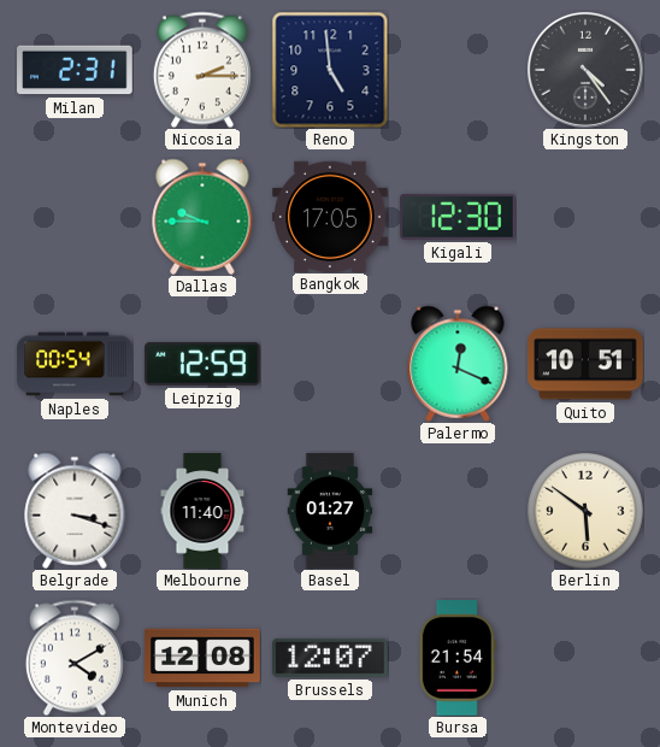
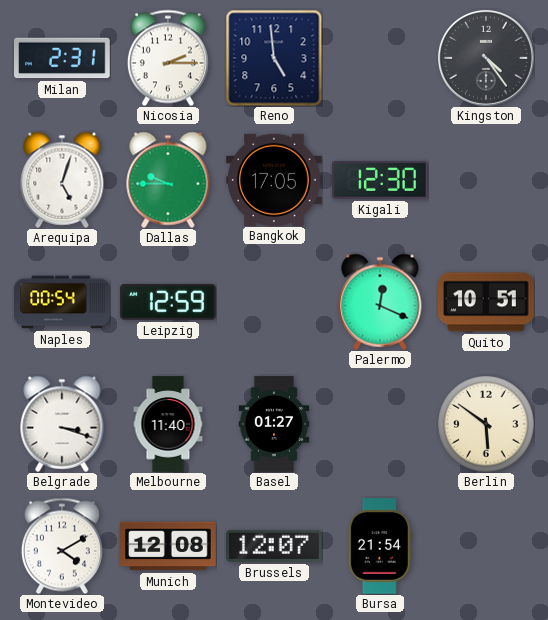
Arequipa: none -> 5:03 (62, 180)
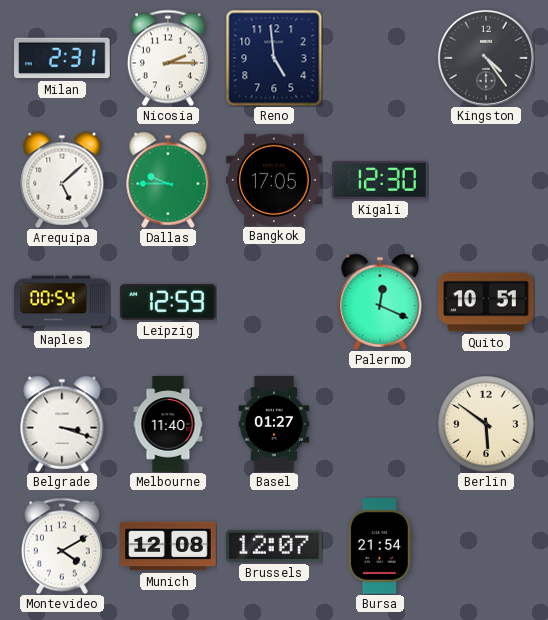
Arequipa: 5:03 -> 5:08 (62, 180)
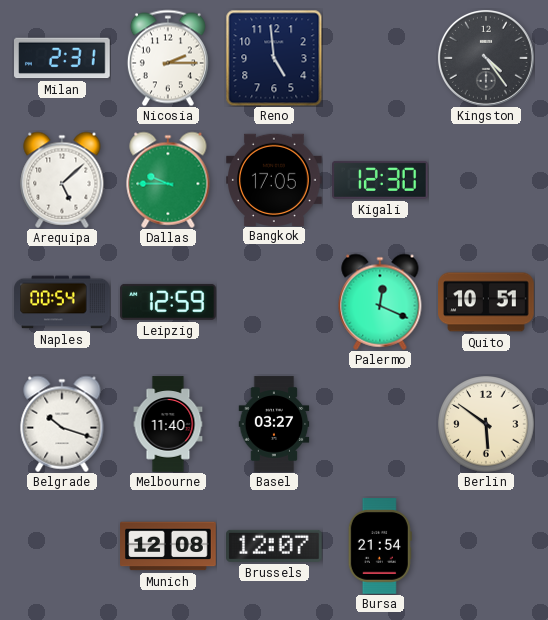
Belgrade: 3:18 -> 10:18 (62, 424)
Basel: 01:27 -> 03:27 (274, 424)
Montevideo: 4:10 -> none (62, 546)
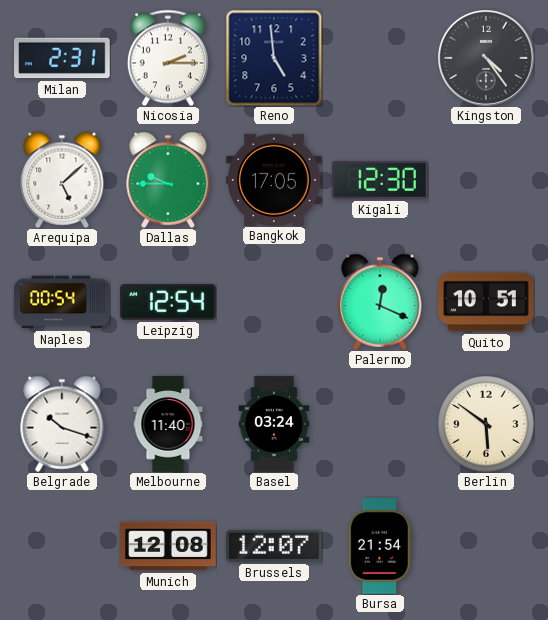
Leipzig: 12:59 -> 12:54 (169, 302)
Basel: 03:27 -> 03:24 (274, 424)
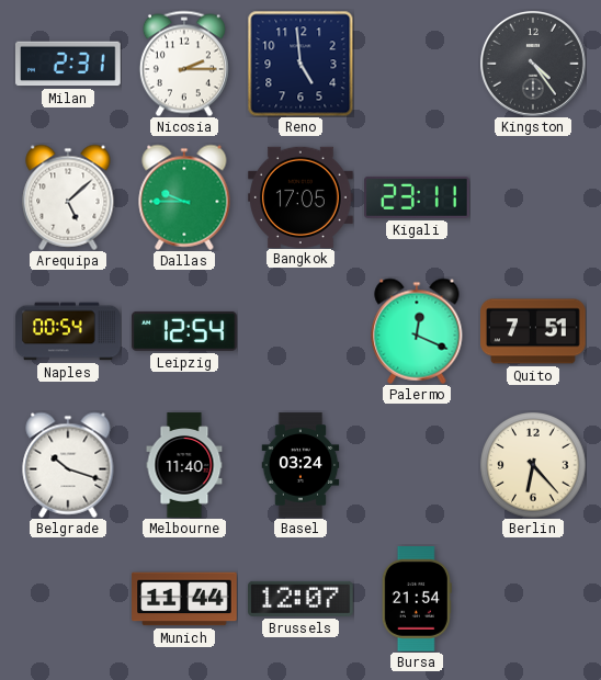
Kigali: 12:30 -> 23:11 (418, 197)
Quito: 10:51 -> 7:51 (533, 331)
Berlin: 5:51 -> 6:23 (533, 465)
Munich: 12:08 -> 11:44 (184, 599)
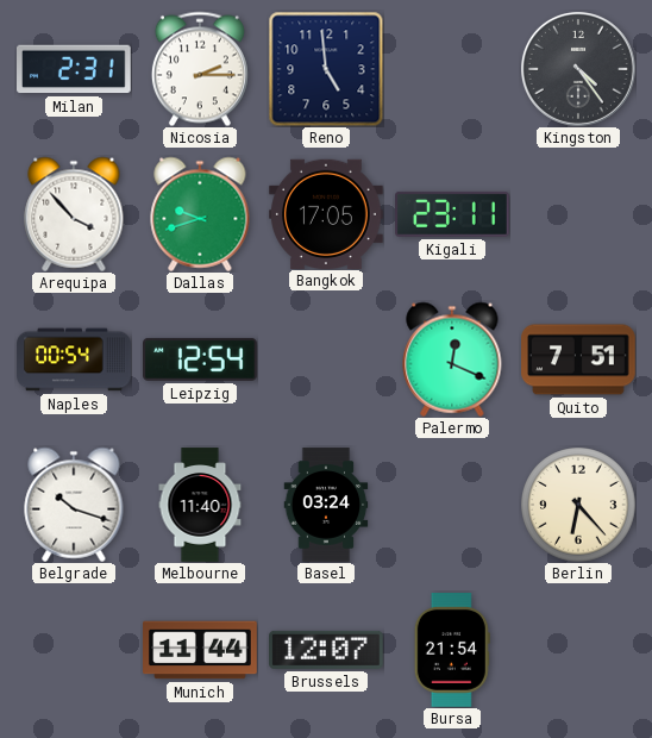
Arequipa: 5:08 -> 3:53 (74, 214)
Dallas: 9:45 -> 9:42 (200, 214)
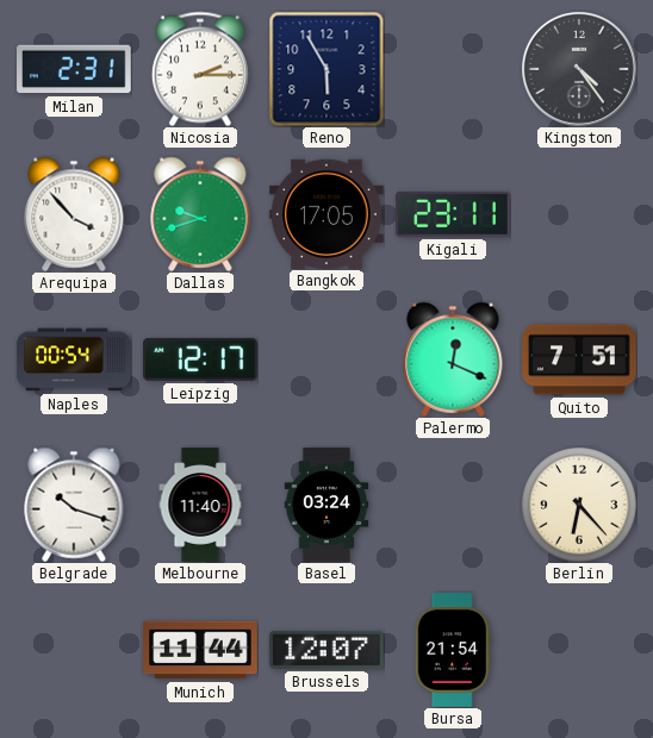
Reno: 4:59 -> 5:55 (326, 69)
Leipzig: 12:54 -> 12:17 (201, 359)
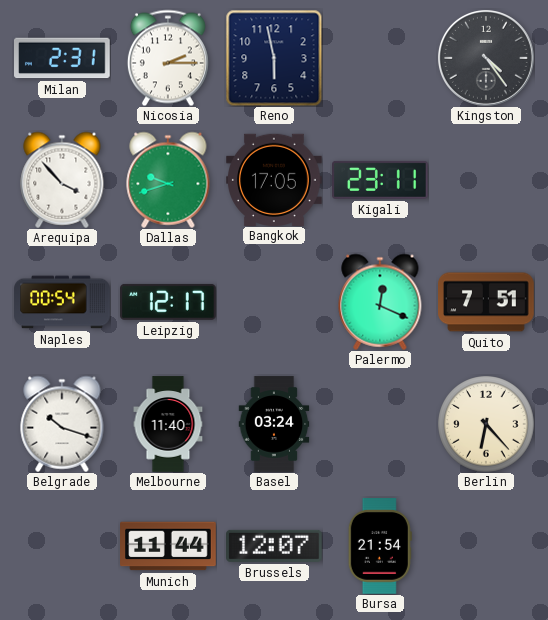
Reno: 5:55 -> 5:58 (274, 58)
